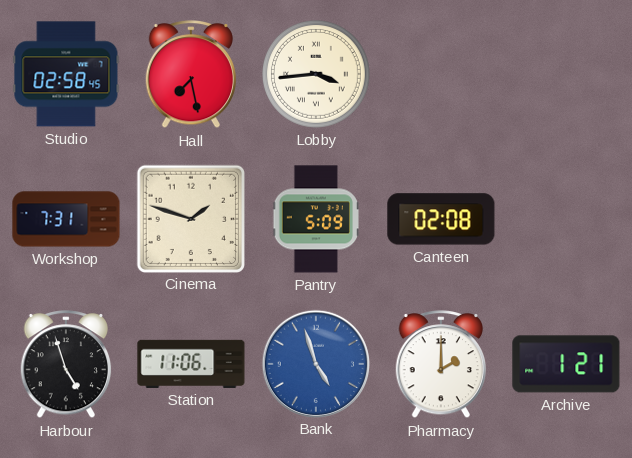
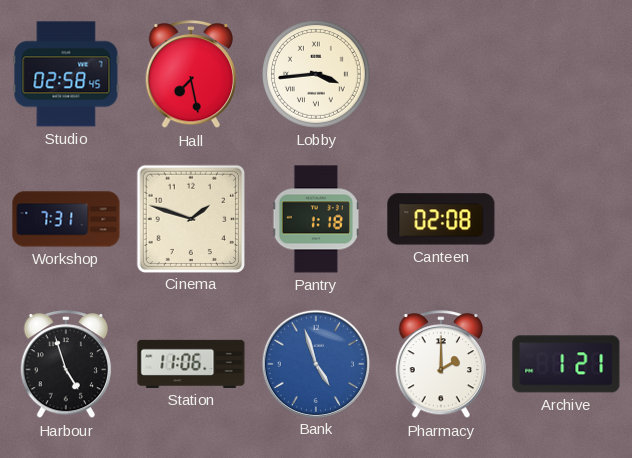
Pantry: 5:09 -> 1:18 (315, 219)
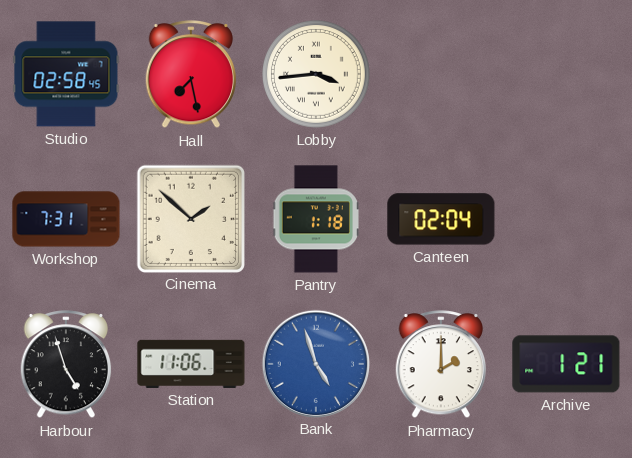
Cinema: 1:48 -> 1:52 (190, 218)
Canteen: 02:08 -> 02:04 (441, 219)
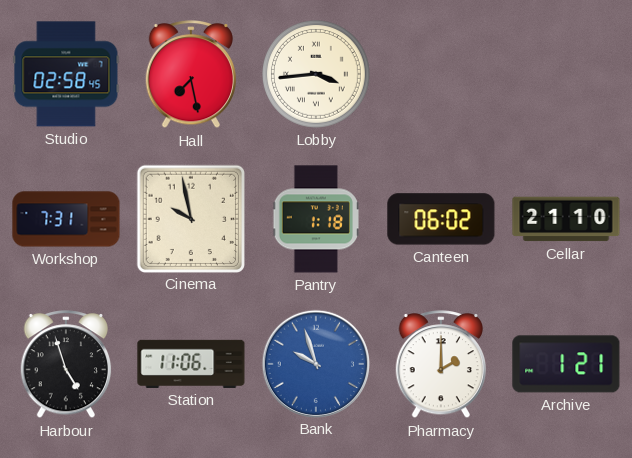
Cinema: 1:52 -> 9:58 (190, 218)
Canteen: 02:04 -> 06:02 (441, 219)
Cellar: none -> 21:10 (566, 219)
Bank: 4:57 -> 9:57 (315, 363)
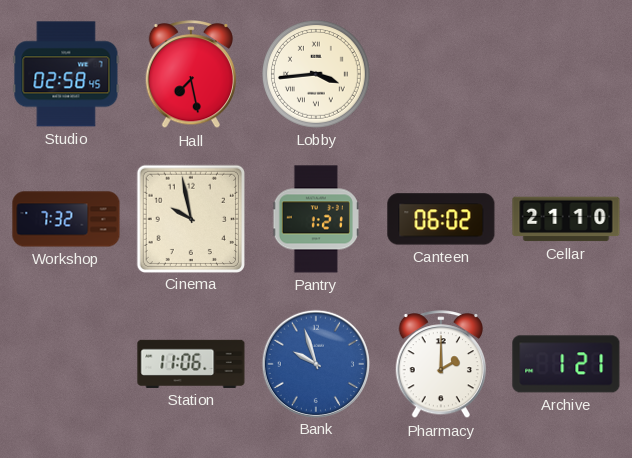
Workshop: 7:31 -> 7:32 (66, 219)
Pantry: 1:18 -> 1:21 (315, 219)
Harbour: 4:57 -> none (66, 365)
